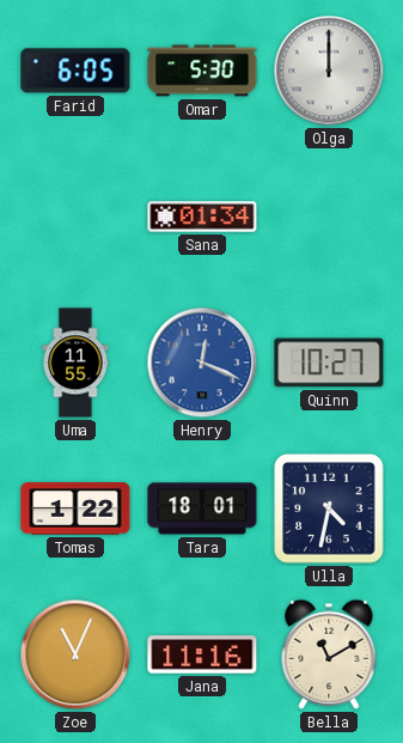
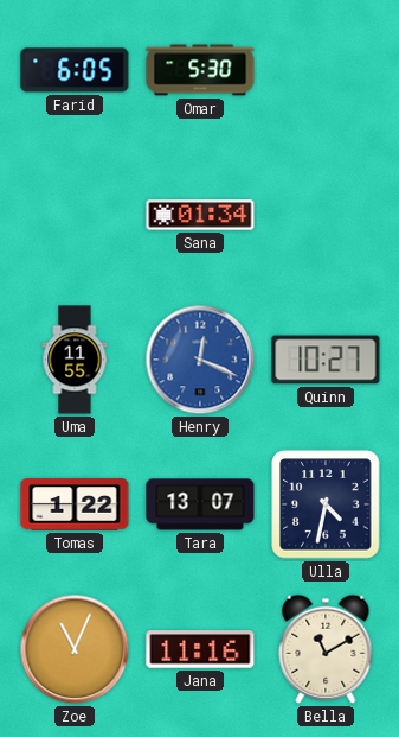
Olga: 12:00 -> none (329, 71)
Tara: 18:01 -> 13:07 (200, 504)
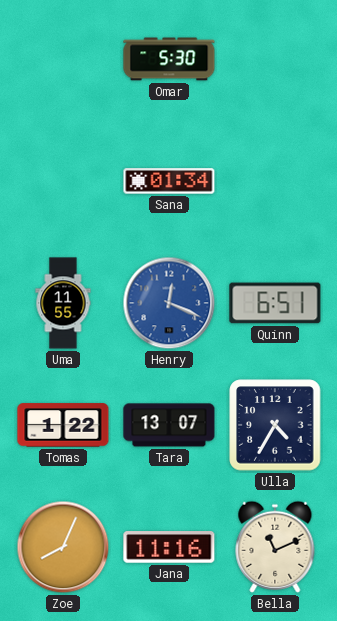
Farid: 6:05 -> none (75, 70)
Quinn: 10:27 -> 6:51 (275, 303)
Ulla: 4:32 -> 4:35 (275, 425)
Zoe: 11:04 -> 8:04 (63, 547)
Bella: 11:10 -> 11:11 (275, 547)
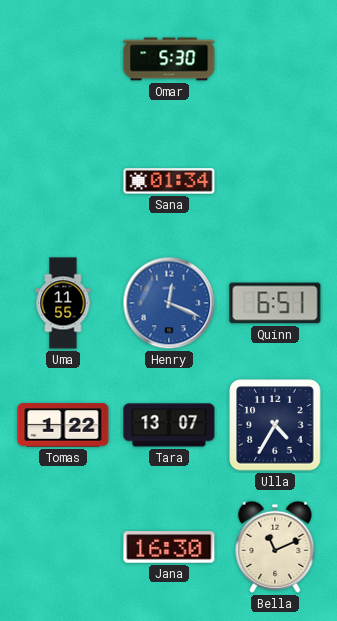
Zoe: 8:04 -> none (63, 547)
Jana: 11:16 -> 16:30 (169, 547)
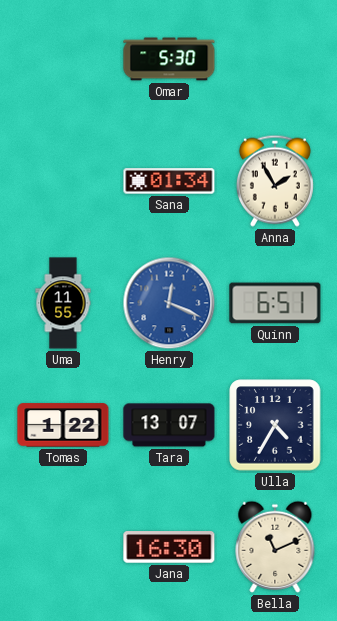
Anna: none -> 1:55 (275, 181)
